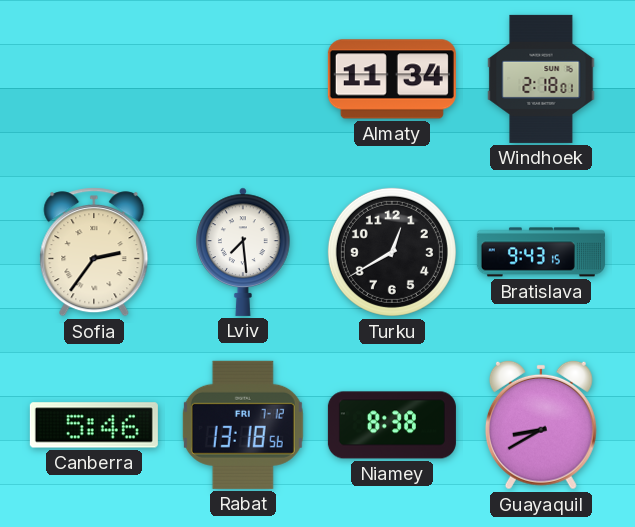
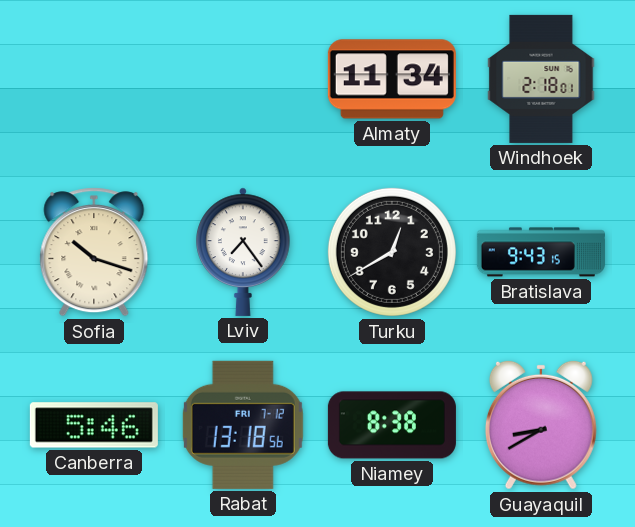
Sofia: 2:36 -> 10:18 (94, 252)
Lviv: 7:29 -> 7:24 (243, 252)
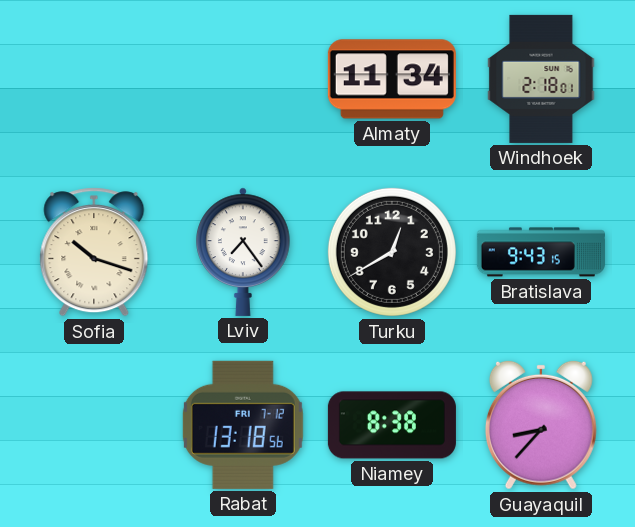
Canberra: 5:46 -> none (94, 425)
Guayaquil: 8:40 -> 8:37 (541, 425)
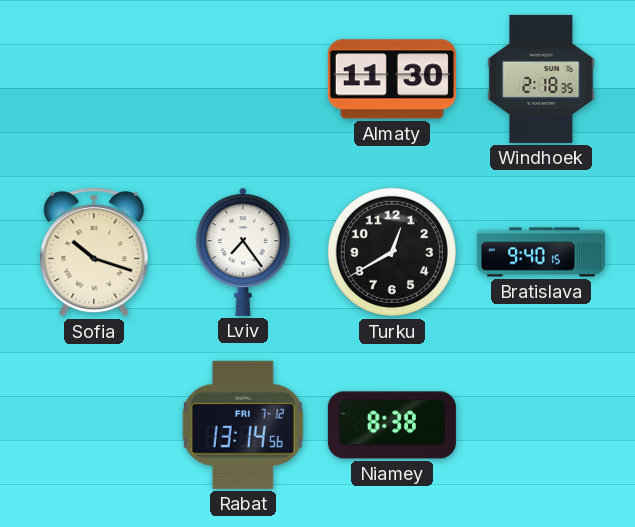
Almaty: 11:34 -> 11:30 (392, 79)
Windhoek: 2:18:01 -> 2:18:35 (541, 79)
Bratislava: 9:43 -> 9:40 (541, 252)
Rabat: 13:18 -> 13:14 (243, 425)
Guayaquil: 8:37 -> none (541, 425)
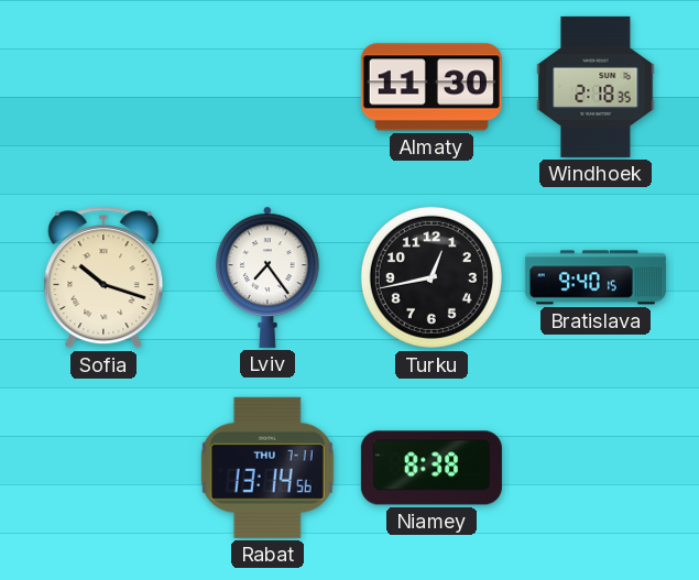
Turku: 12:40 -> 12:43 (432, 277)
Rabat date: FRI 7-12 -> THU 7-11 (267, 468)
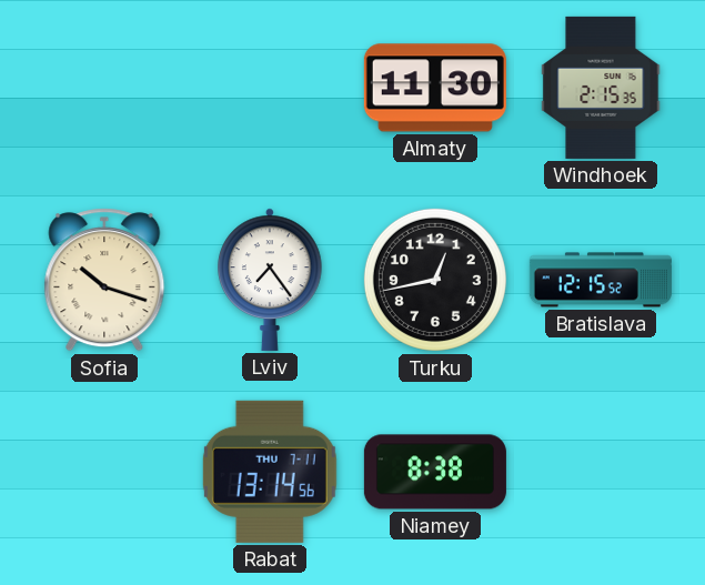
Windhoek: 2:18 -> 2:15 (601, 88)
Bratislava: 9:40 -> 12:15 (601, 280)
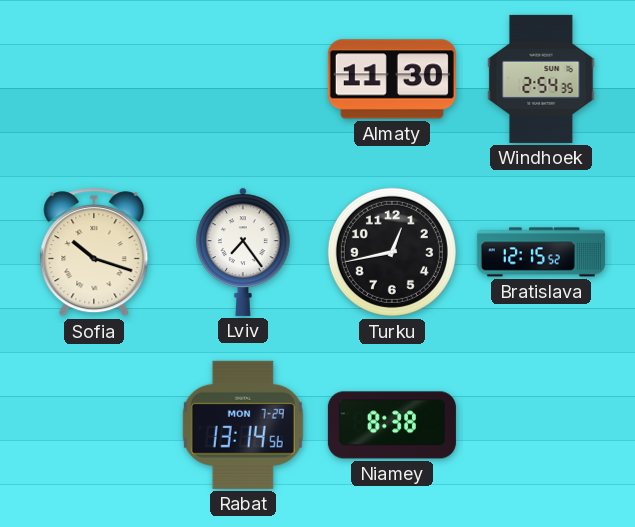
Windhoek: 2:15 -> 2:54 (541, 79)
Rabat date: THU 7-11 -> MON 7-29 (243, 425)
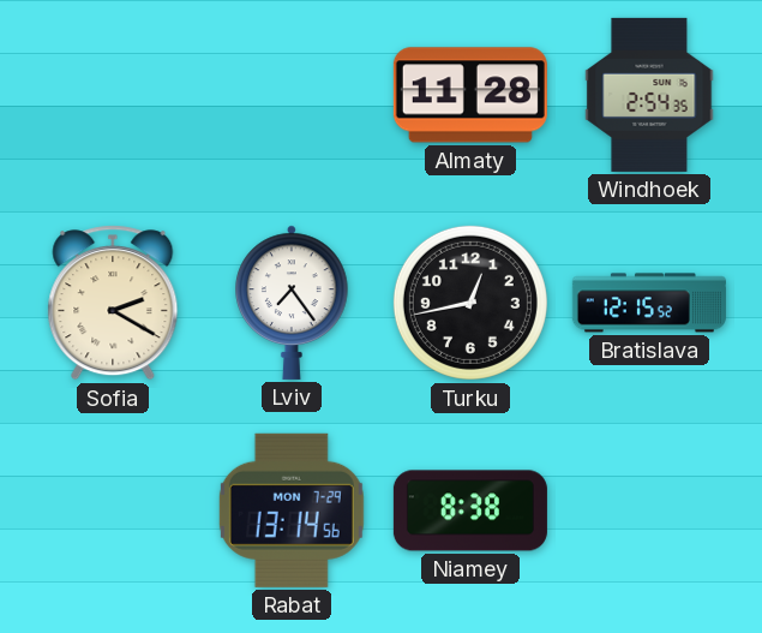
Almaty: 11:30 -> 11:28 (470, 95)
Sofia: 10:18 -> 2:20 (113, 303)
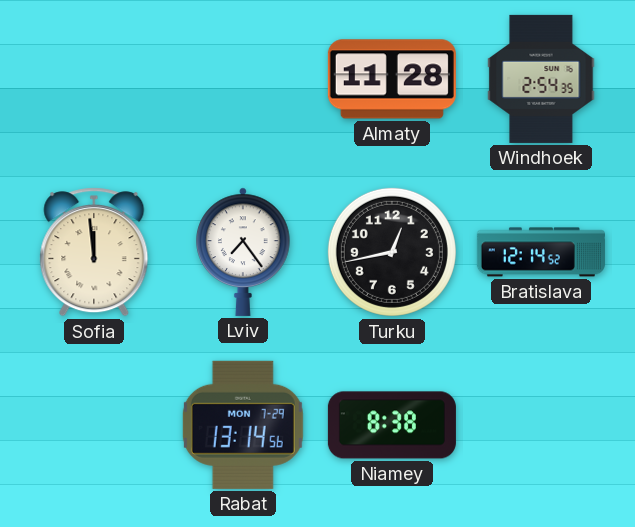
Sofia: 2:20 -> 11:59 (94, 252)
Bratislava: 12:15 -> 12:14 (541, 252)
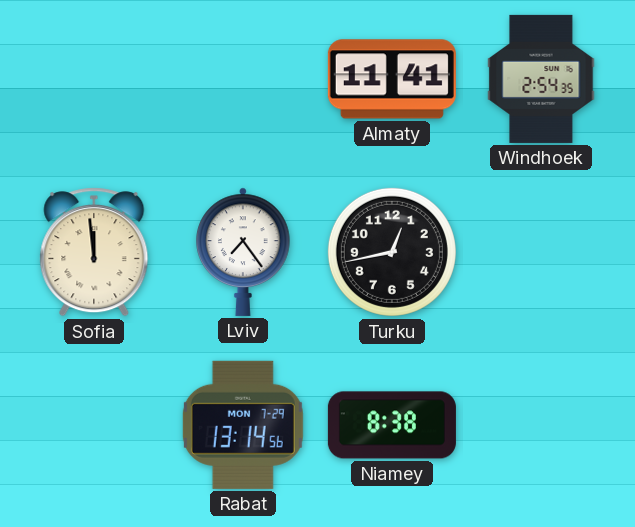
Almaty: 11:28 -> 11:41 (392, 79)
Bratislava: 12:14 -> none (541, 252)
